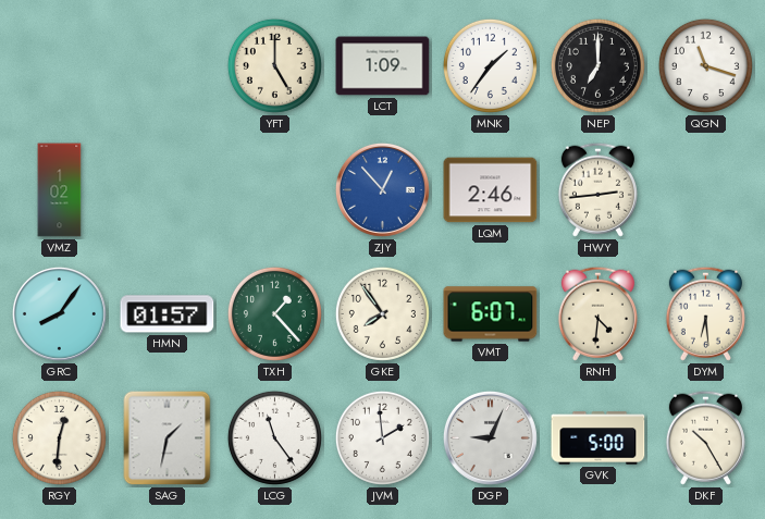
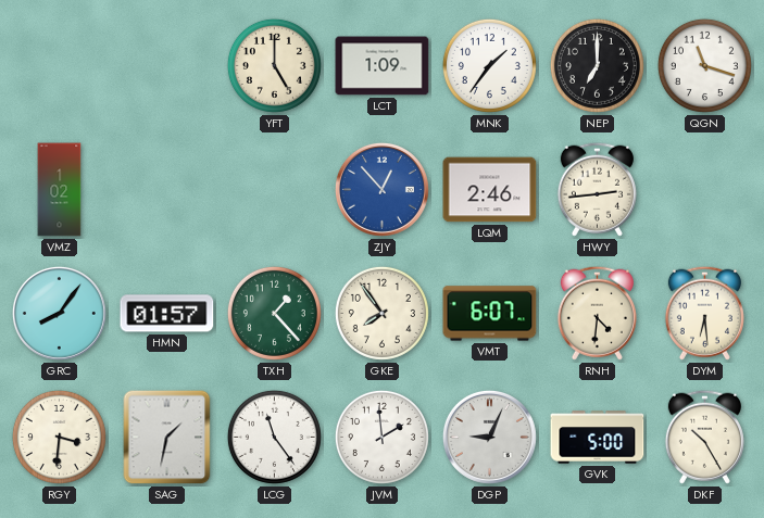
RGY: 12:31 -> 3:31 (59, 437)
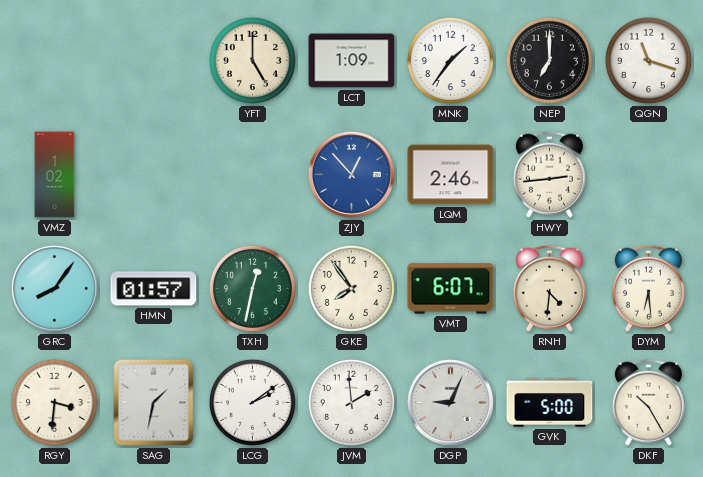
TXH: 1:23 -> 12:32 (252, 288)
LCG: 11:24 -> 2:09 (252, 402)
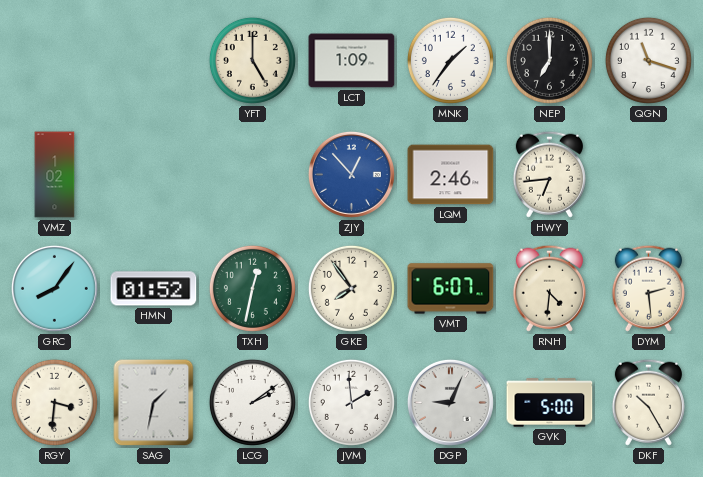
HWY: 2:44 -> 6:44 (549, 174)
HMN: 01:57 -> 01:52 (154, 289)
DYM: 6:29 -> 2:29 (648, 288)
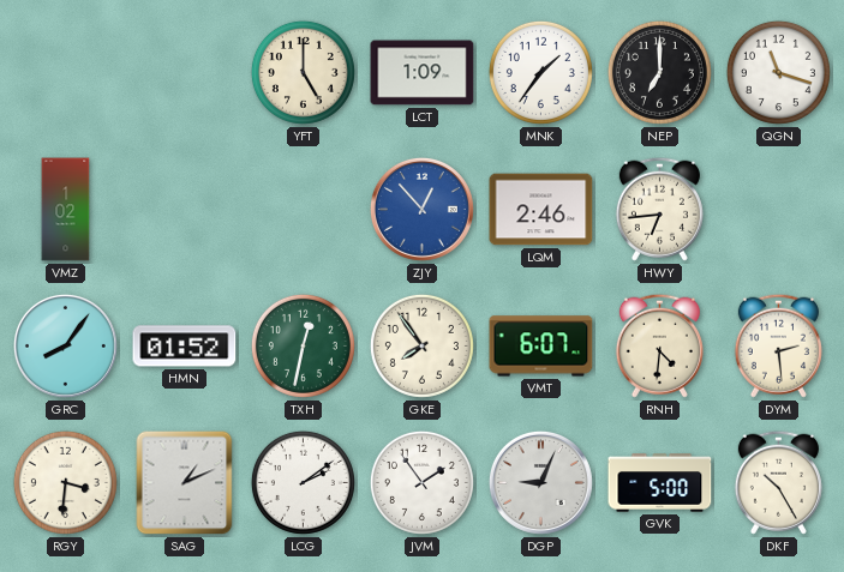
SAG: 1:32 -> 1:11 (185, 483)
JVM: 1:59 -> 1:54 (421, 482)
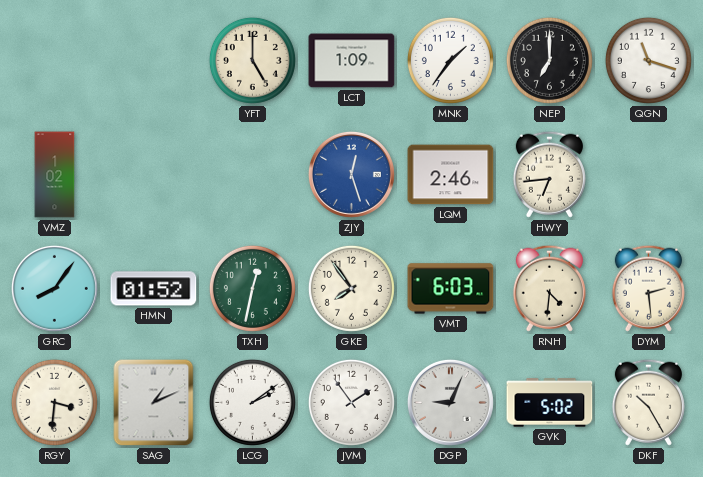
ZJY: 12:53 -> 12:27 (351, 174)
VMT: 6:07 -> 6:03 (451, 289)
GVK: 5:00 -> 5:02 (550, 403)
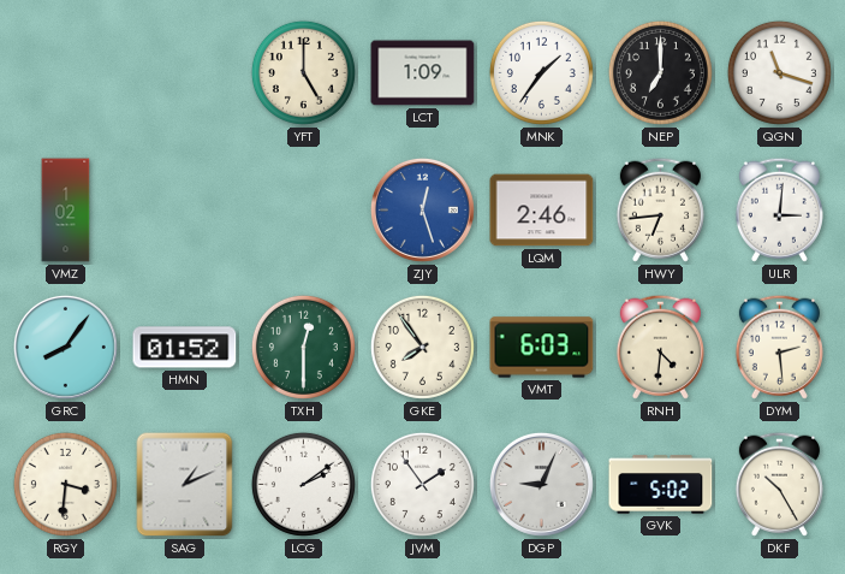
ULR: none -> 3:01 (779, 209)
TXH: 12:32 -> 12:30 (303, 347)
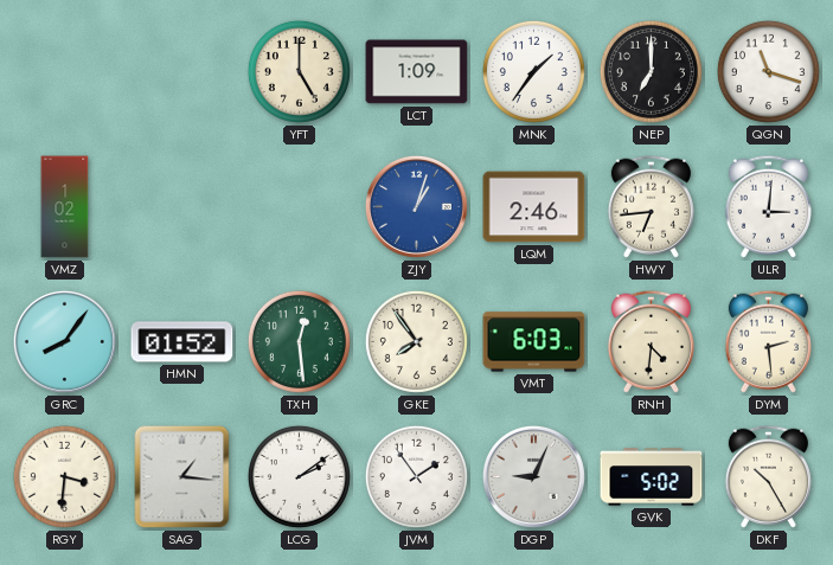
ZJY: 12:27 -> 1:03 (416, 206)
TXH: 12:30 -> 12:29 (299, 341)
SAG: 1:11 -> 1:16 (182, 477)
